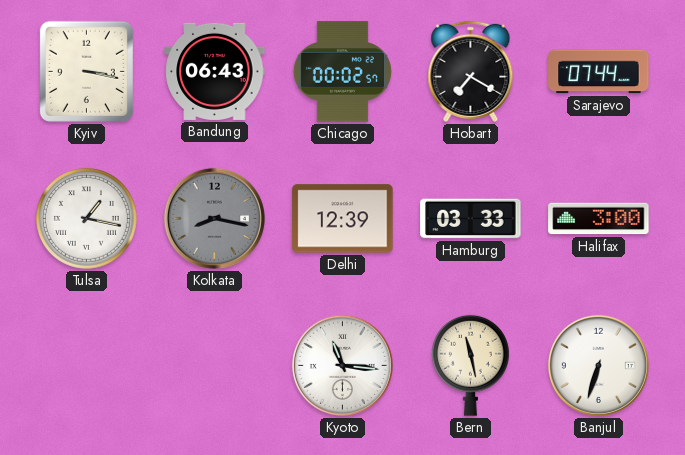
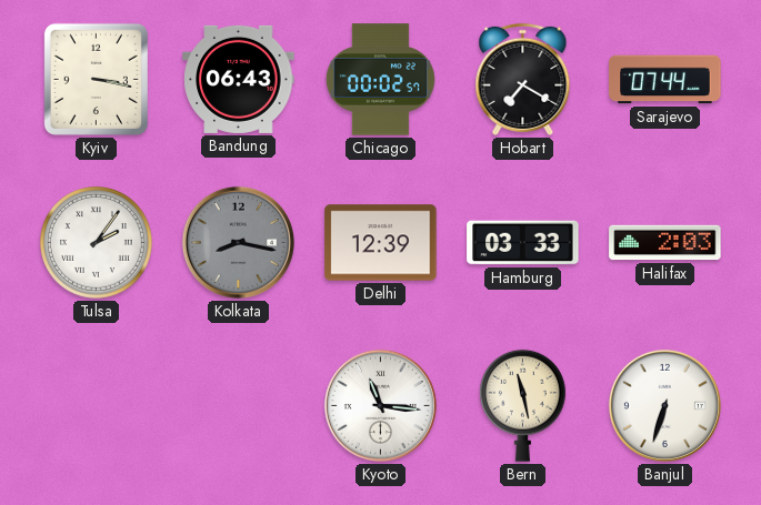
Tulsa: 1:17 -> 2:06 (97, 243)
Halifax: 3:00 -> 2:03 (665, 243)
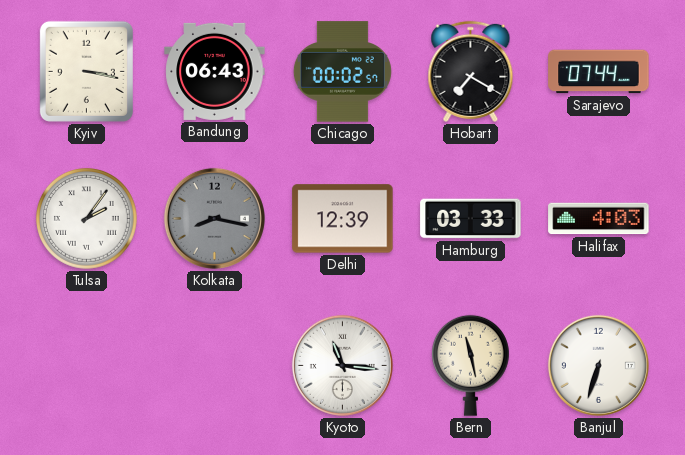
Halifax: 2:03 -> 4:03 (599, 219)
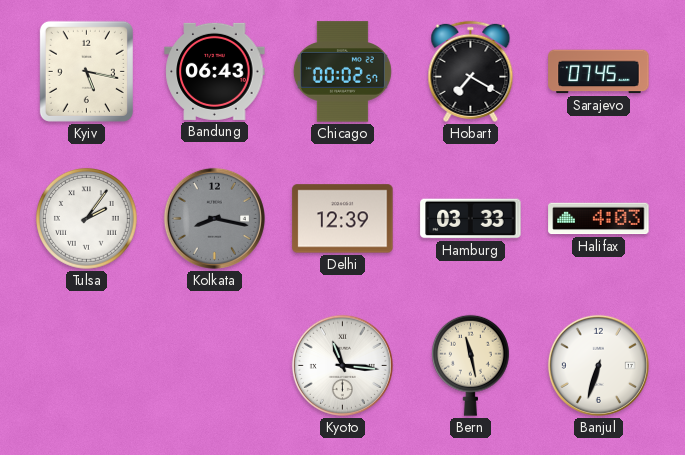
Kyiv: 3:17 -> 5:17 (86, 71)
Sarajevo: 07:44 -> 07:45 (599, 72)
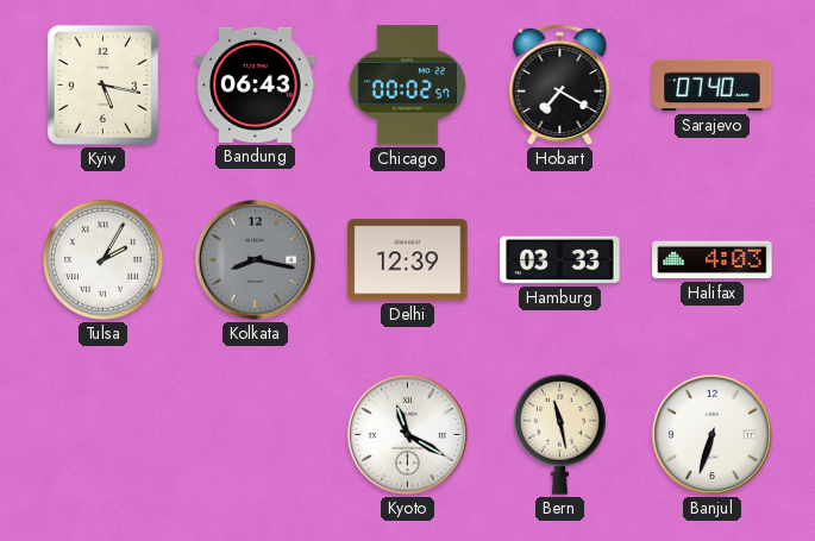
Sarajevo: 07:45 -> 07:40 (713, 86)
Tulsa: 2:06 -> 2:05 (104, 260)
Kyoto: 11:16 -> 11:20 (407, 434)
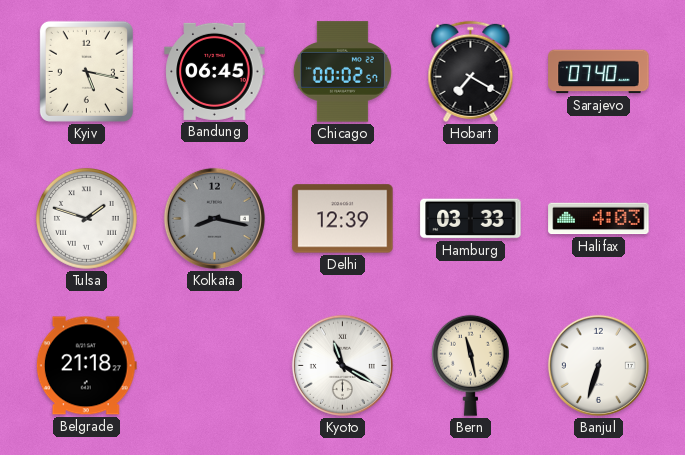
Bandung: 06:43 -> 06:45 (215, 71)
Tulsa: 2:05 -> 1:48 (87, 219)
Belgrade: none -> 21:18 (86, 366)
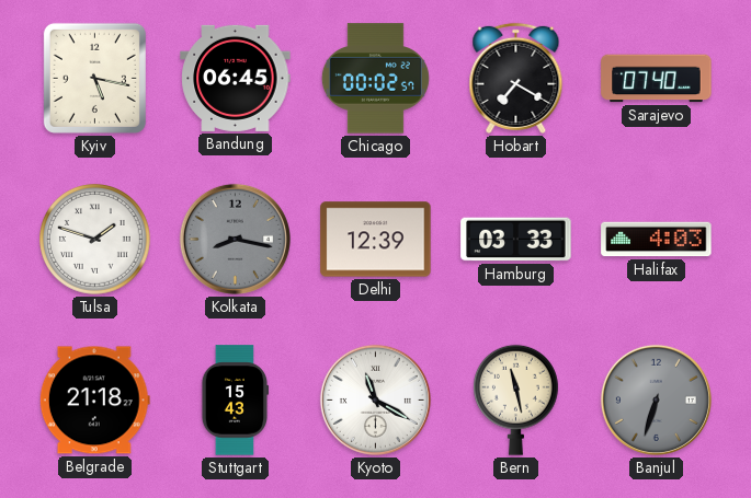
Stuttgart: none -> 15:43 (235, 401)
Banjul dial: white -> grey (656, 399)
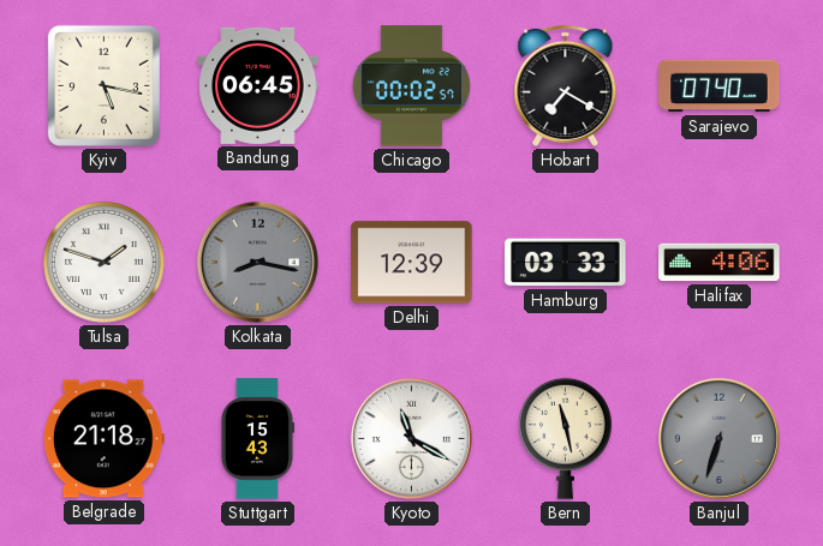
Halifax: 4:03 -> 4:06 (720, 263)
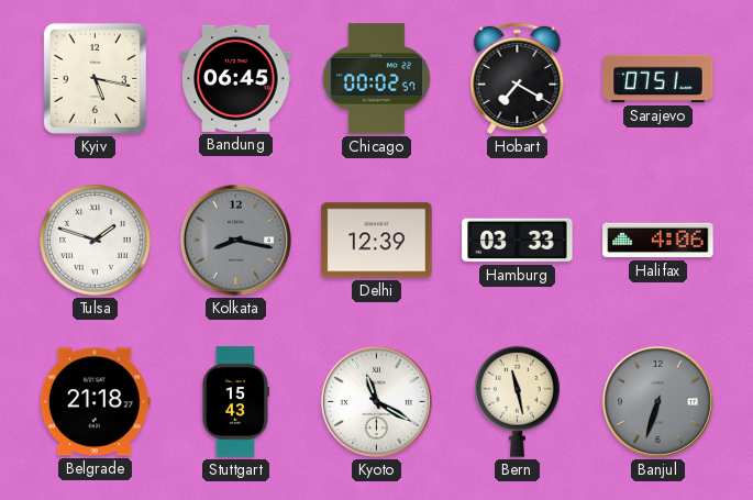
Sarajevo: 07:40 -> 07:51 (658, 79)
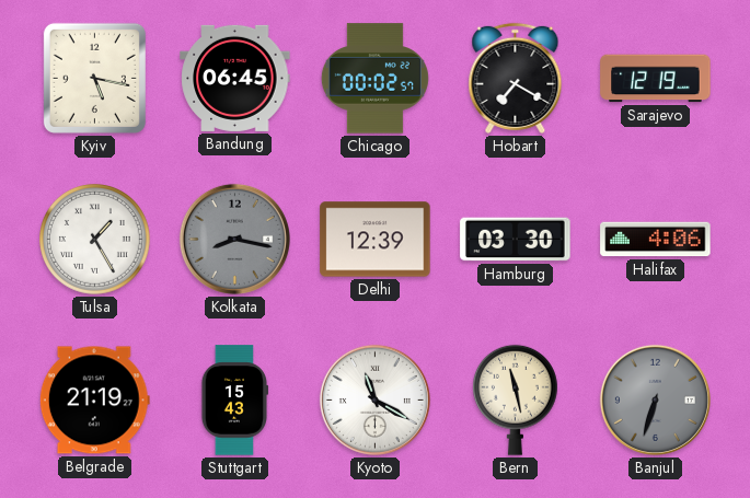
Sarajevo: 07:51 -> 12:19 (656, 79)
Tulsa: 1:48 -> 1:25 (95, 240)
Hamburg: 03:33 -> 03:30 (516, 240)
Belgrade: 21:18 -> 21:19 (94, 401)
